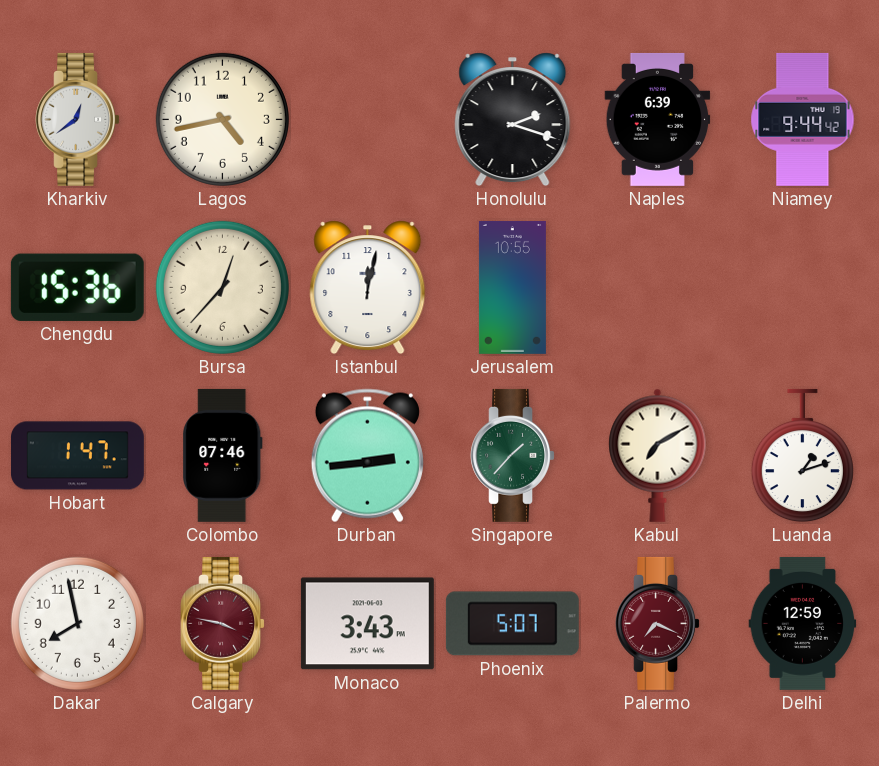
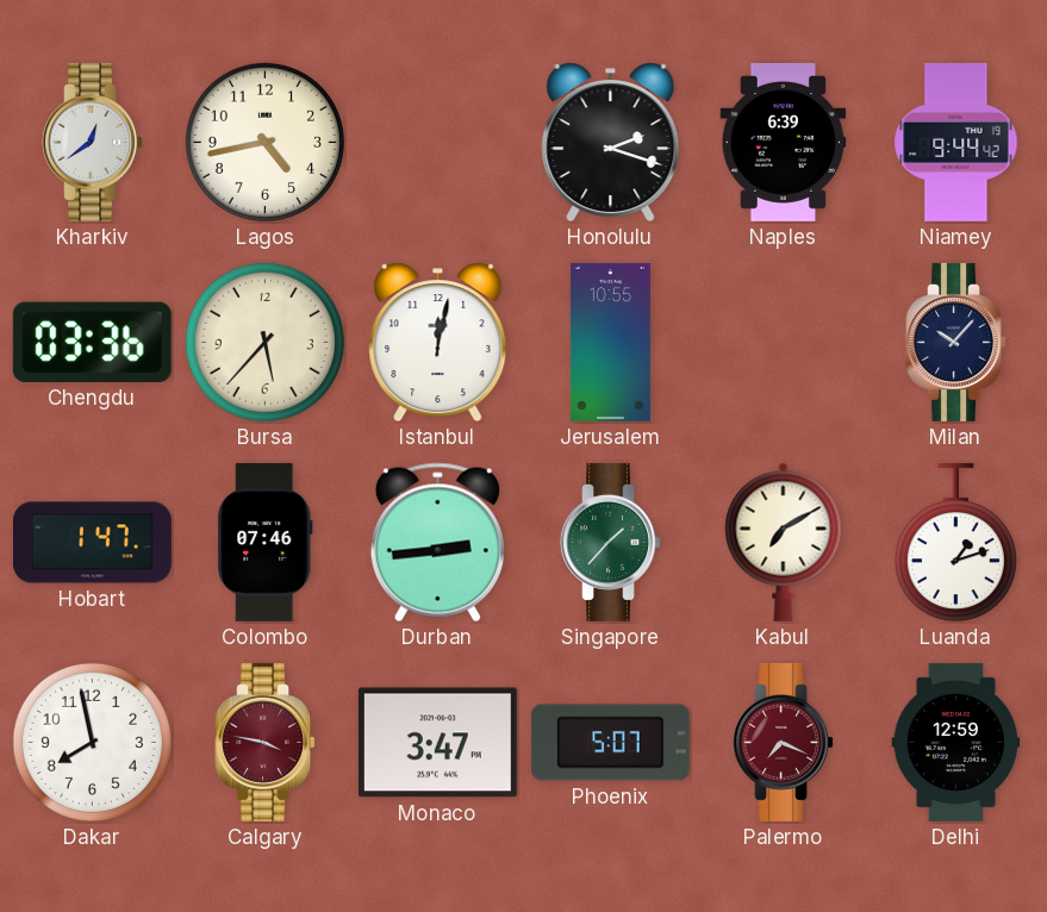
Chengdu: 15:36 -> 03:36 (92, 342)
Bursa: 12:37 -> 5:37 (264, 342)
Milan: none -> 10:07 (955, 342)
Monaco: 3:43 -> 3:47 (437, 743)
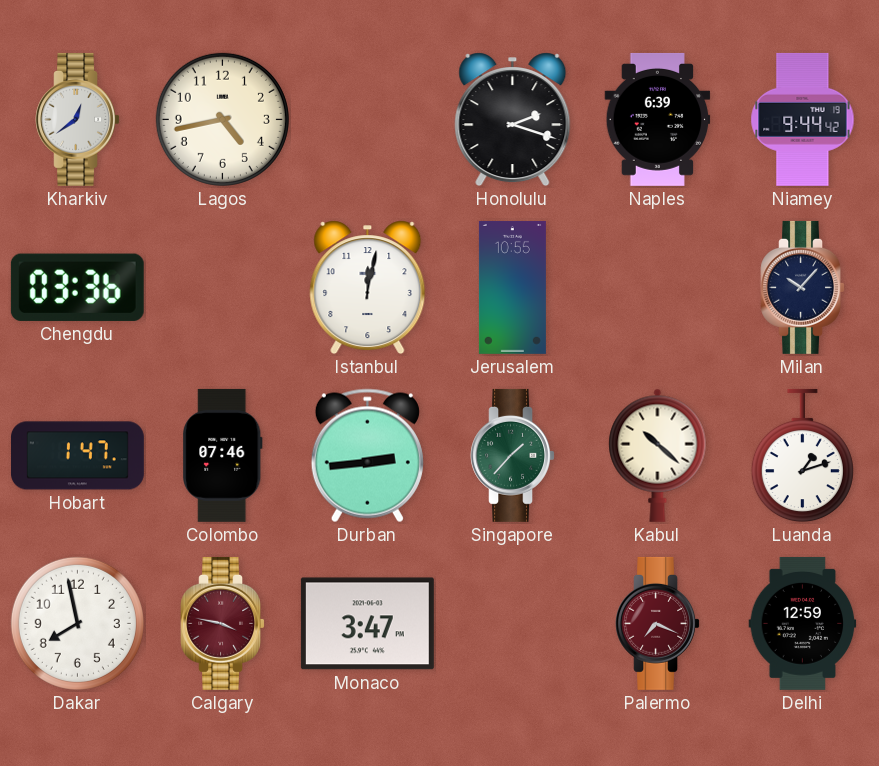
Bursa: 5:37 -> none (264, 342)
Kabul: 7:10 -> 10:22 (658, 455)
Phoenix: 5:07 -> none (610, 743)
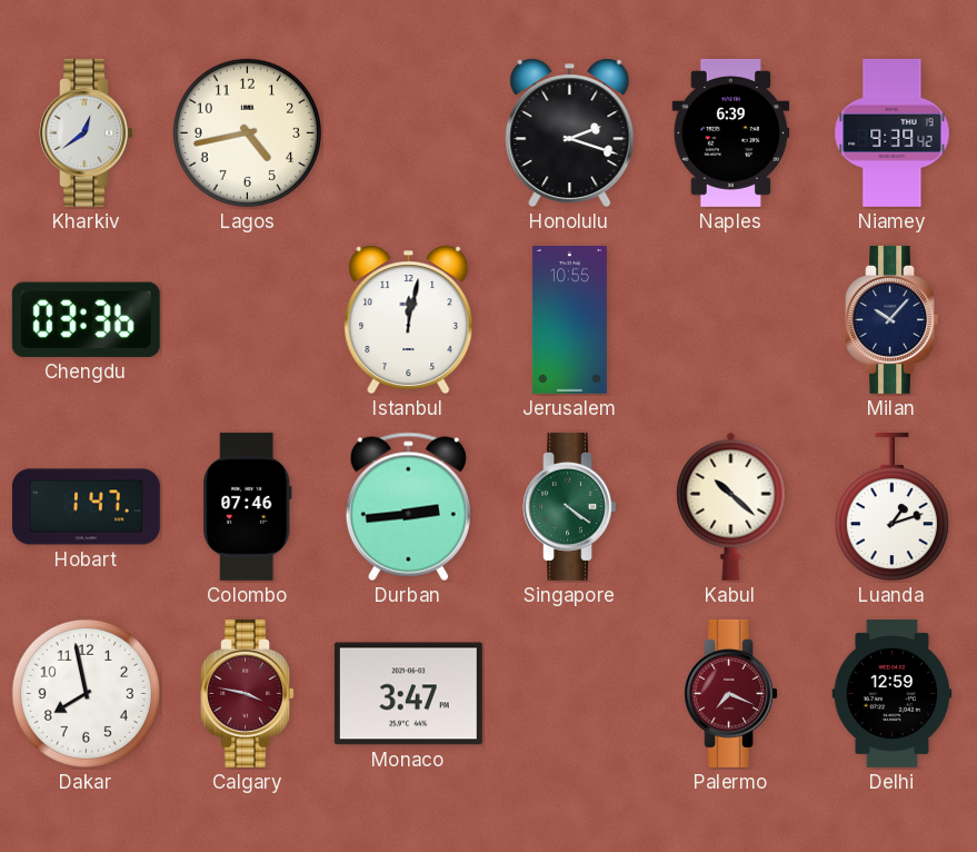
Niamey: 9:44 -> 9:39 (893, 132)
Singapore: 1:37 -> 4:21 (569, 506)
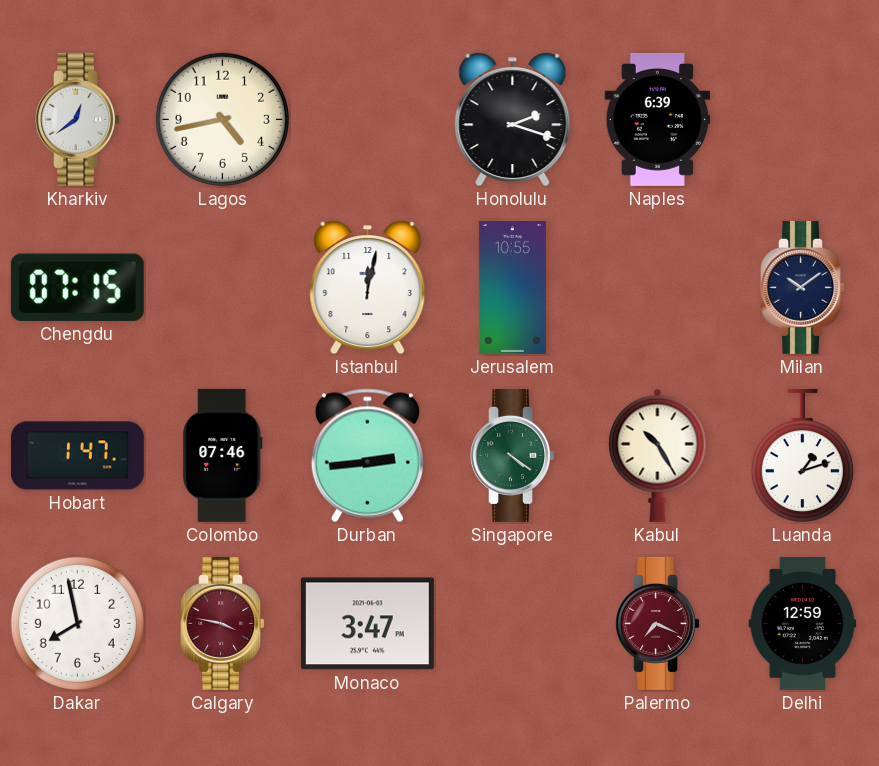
Niamey: 9:39 -> none (893, 132)
Chengdu: 03:36 -> 07:15 (77, 287)
Milan: 10:07 -> 10:09 (802, 287)
Kabul: 10:22 -> 10:25 (658, 455)
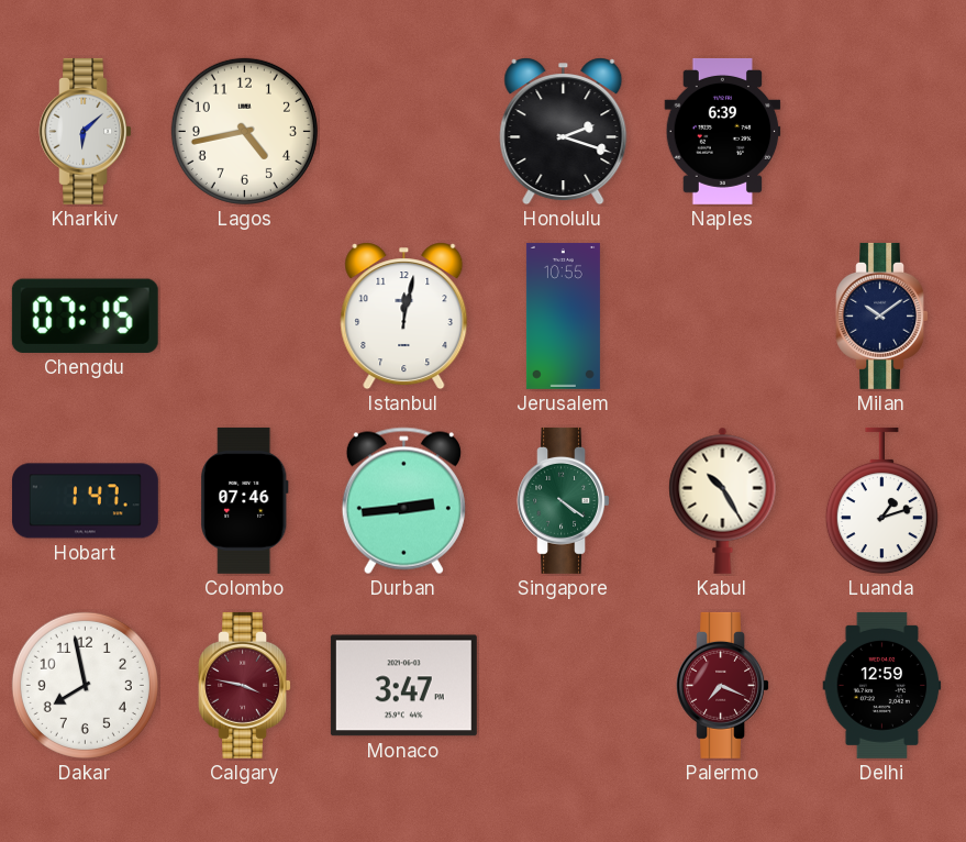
Kharkiv: 12:39 -> 6:08 (85, 131)
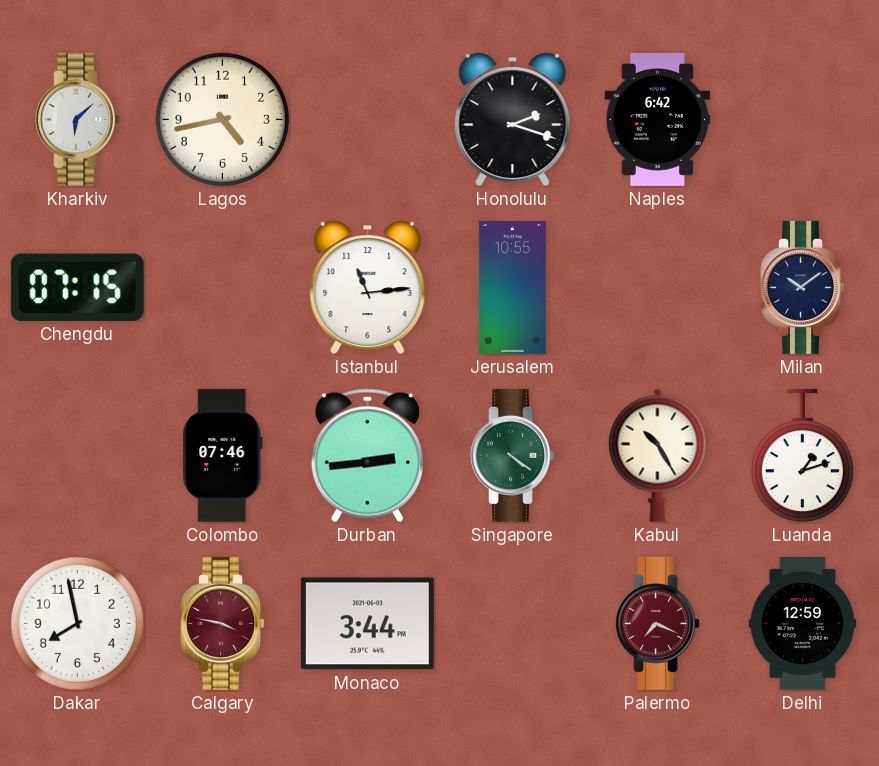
Naples: 6:39 -> 6:42 (658, 119)
Istanbul: 12:02 -> 11:14 (368, 288)
Hobart: 1:47 -> none (85, 501)
Monaco: 3:47 -> 3:44 (367, 624)
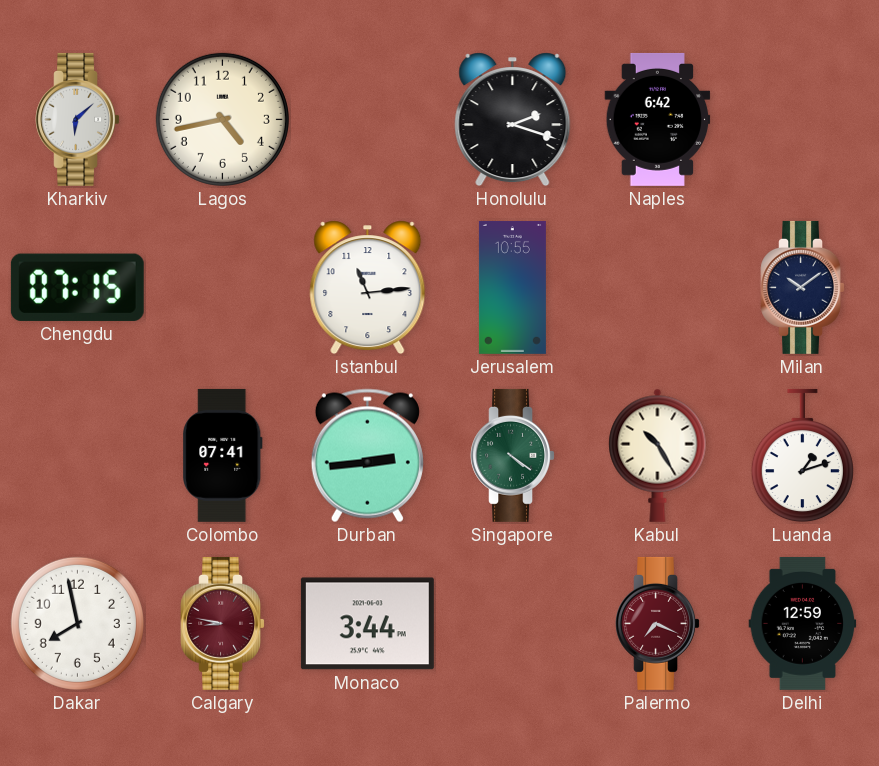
Colombo: 07:46 -> 07:41 (223, 455)
Calgary: 3:47 -> 8:47 (222, 623)
